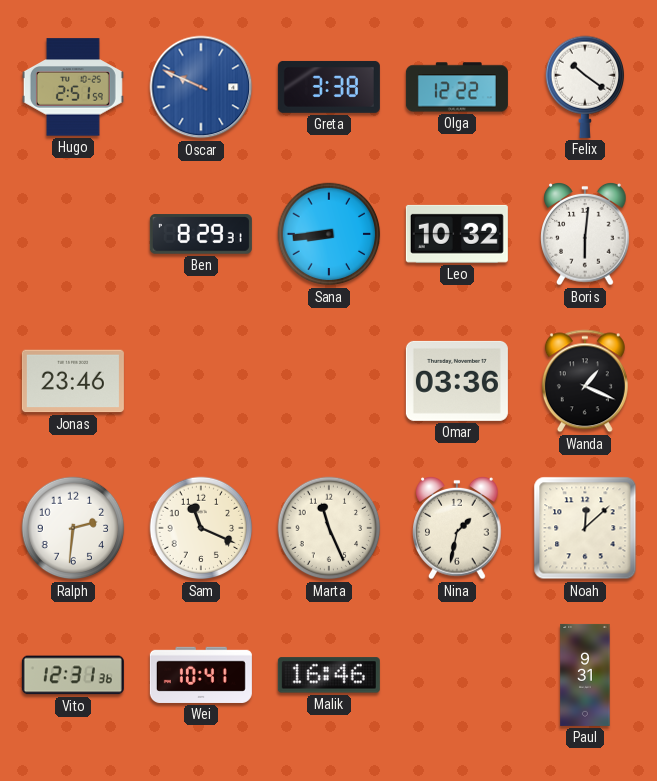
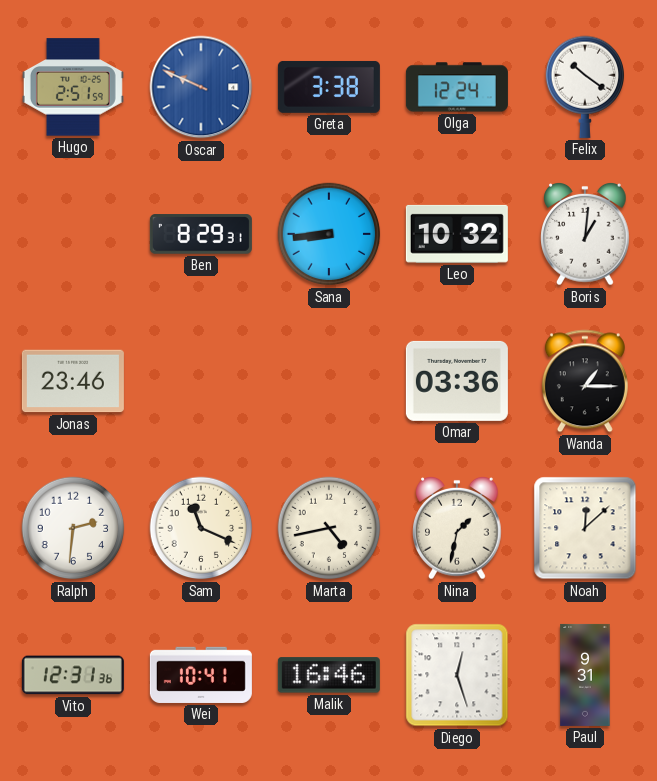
Olga: 12:22 -> 12:24 (457, 87)
Boris: 6:01 -> 1:01 (585, 235)
Wanda: 1:19 -> 1:15 (585, 381)
Marta: 11:26 -> 4:43 (329, 528)
Diego: none -> 12:27 (457, 675)
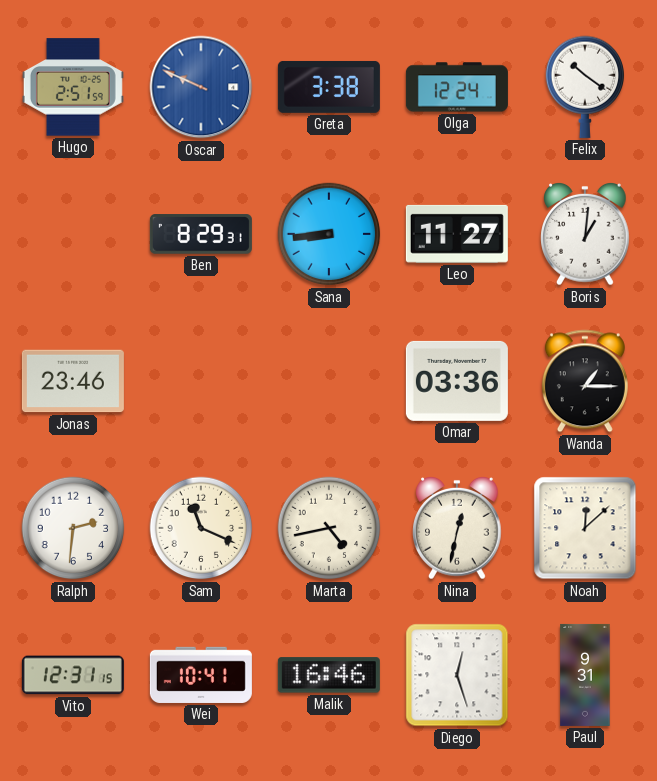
Leo: 10:32 -> 11:27 (457, 234)
Nina: 1:32 -> 12:32 (457, 529)
Vito: 12:31:36 -> 12:31:15 (73, 675)
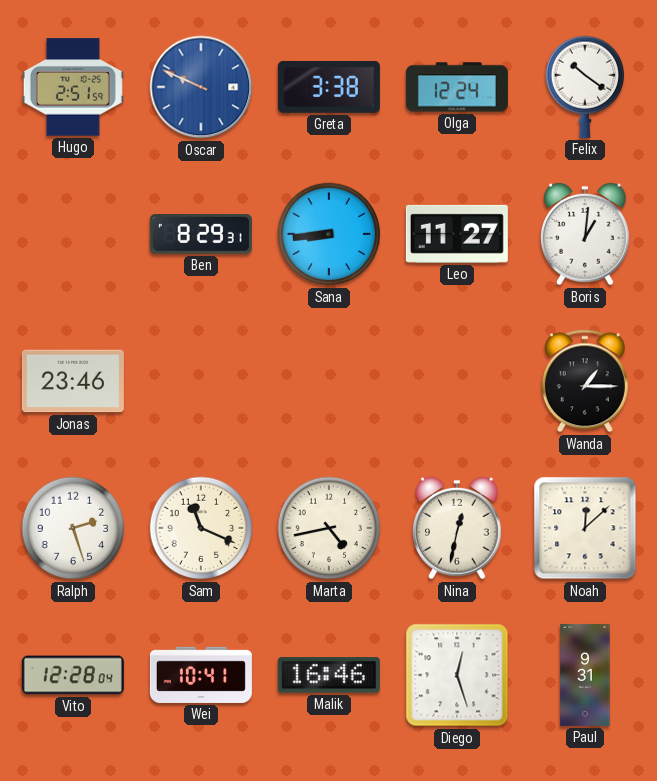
Omar: 03:36 -> none (457, 381)
Ralph: 2:31 -> 2:27 (73, 528)
Vito: 12:31 -> 12:28 (73, 675)
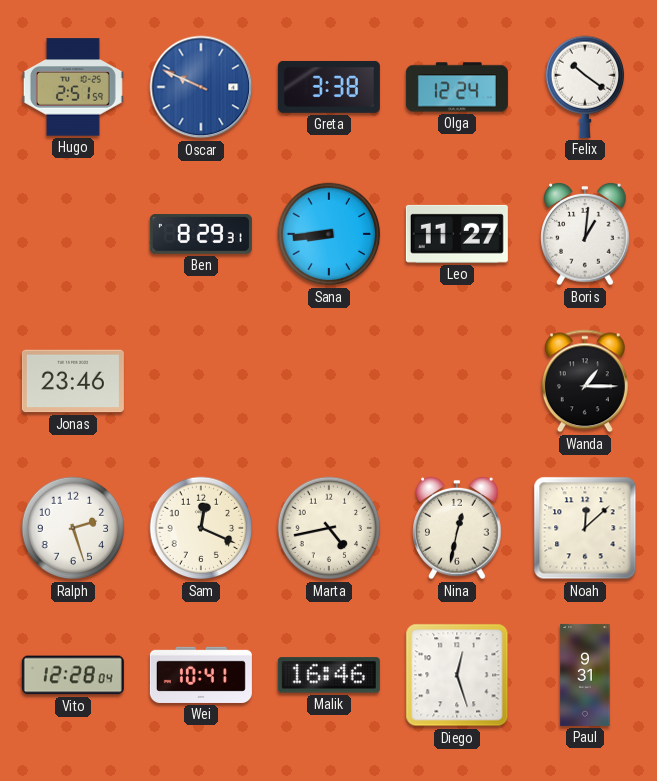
Sam: 11:19 -> 12:19 (201, 528)
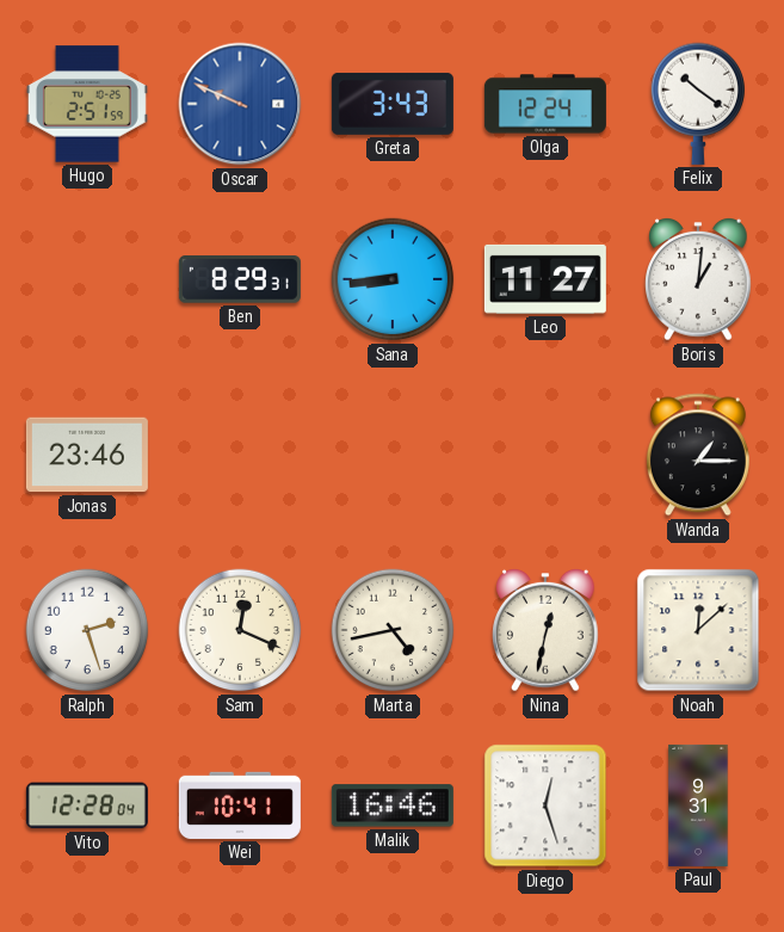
Greta: 3:38 -> 3:43 (393, 104)
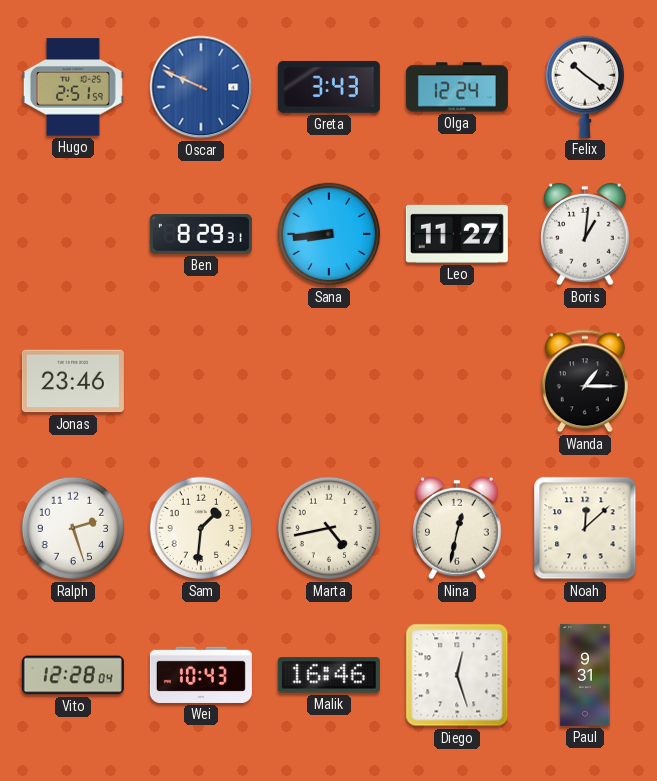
Sam: 12:19 -> 1:31 (201, 528)
Wei: 10:41 -> 10:43 (201, 675)
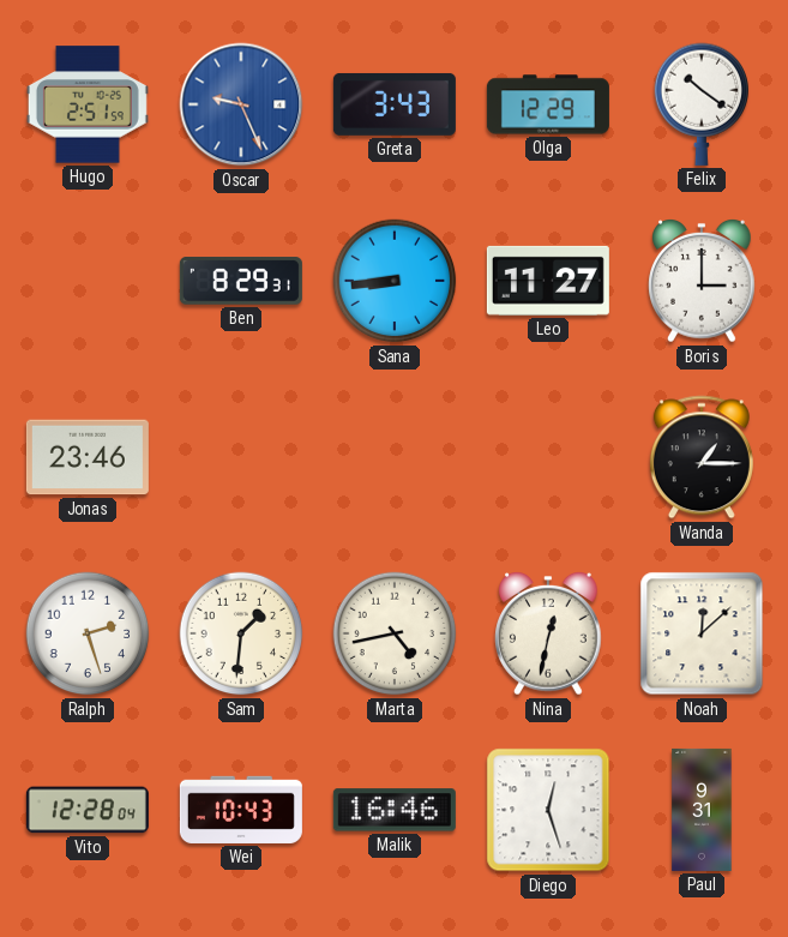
Oscar: 9:49 -> 9:26 (241, 104)
Olga: 12:24 -> 12:29 (548, 104)
Boris: 1:01 -> 3:00 (702, 282)
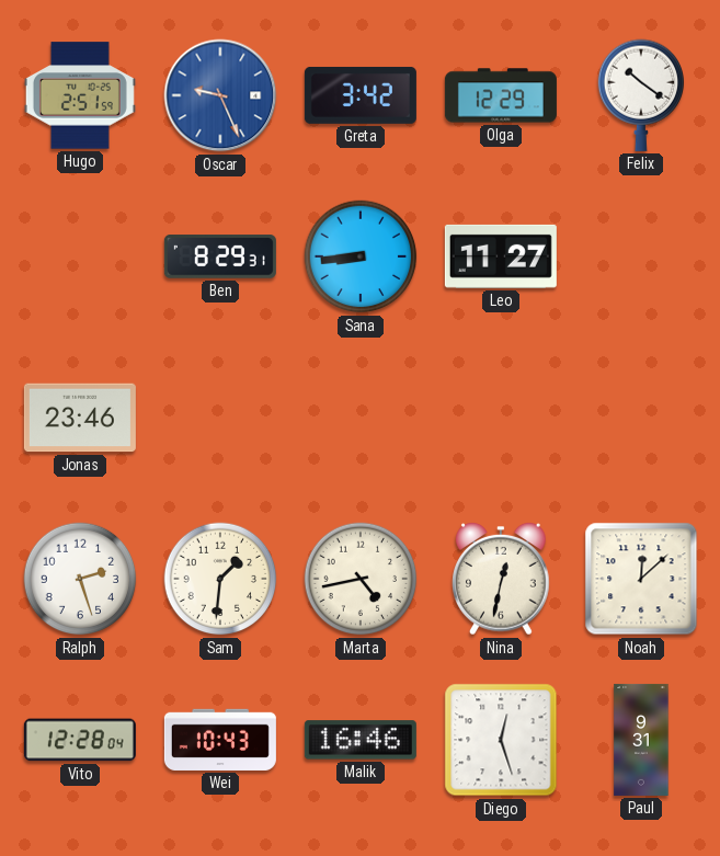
Greta: 3:43 -> 3:42 (361, 95)
Boris: 3:00 -> none (702, 282)
Wanda: 1:15 -> none (702, 457)
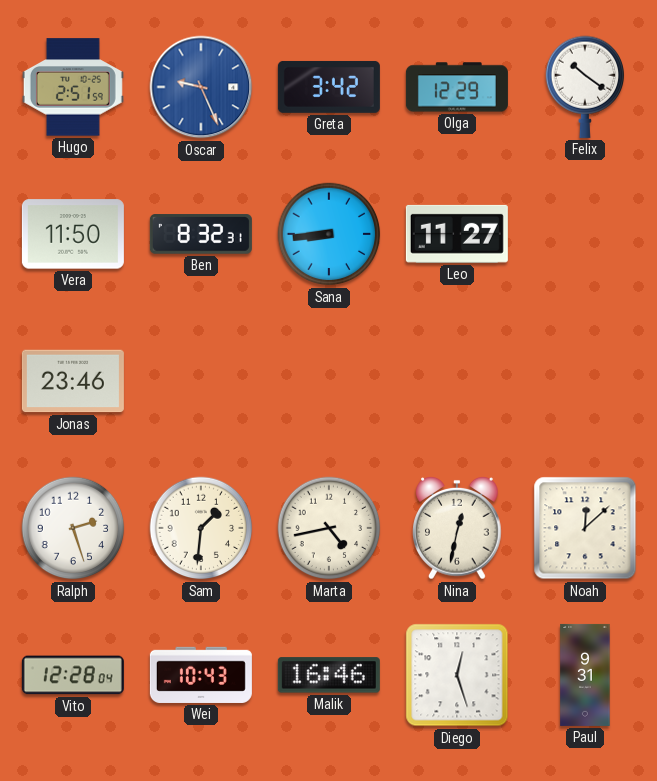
Vera: none -> 11:50 (73, 234)
Ben: 8:29 -> 8:32 (201, 234)
